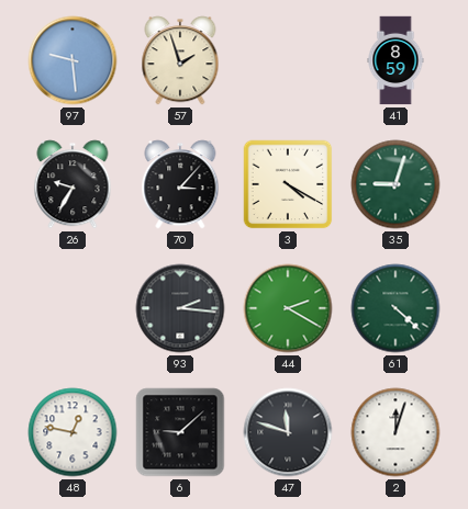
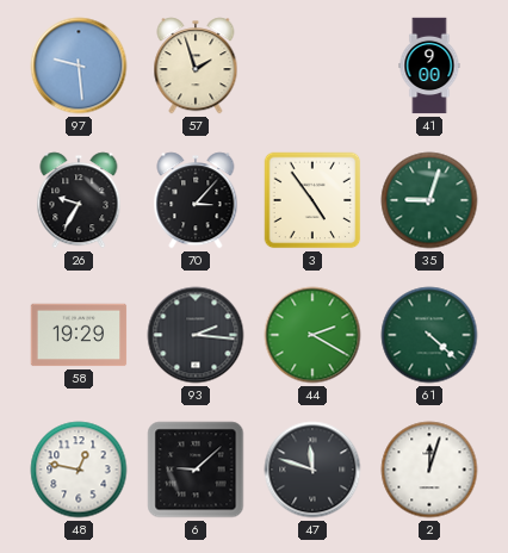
41: 8:59 -> 9:00 (429, 66)
3: 4:20 -> 4:54 (312, 200)
58: none -> 19:29 (79, 335)
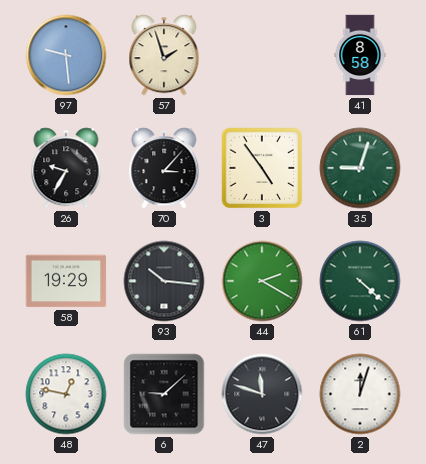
41: 9:00 -> 8:58 (360, 55)
93: 2:16 -> 10:16 (164, 281)
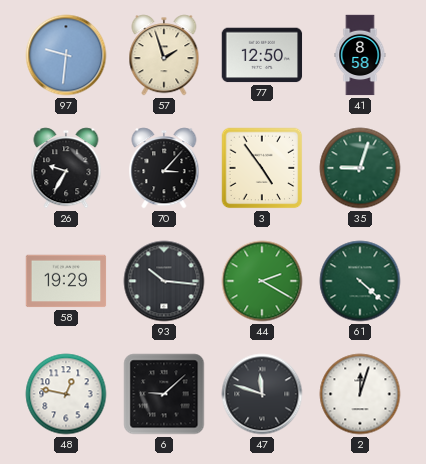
97: 9:29 -> 9:31 (66, 55)
77: none -> 12:50 (262, 55)
